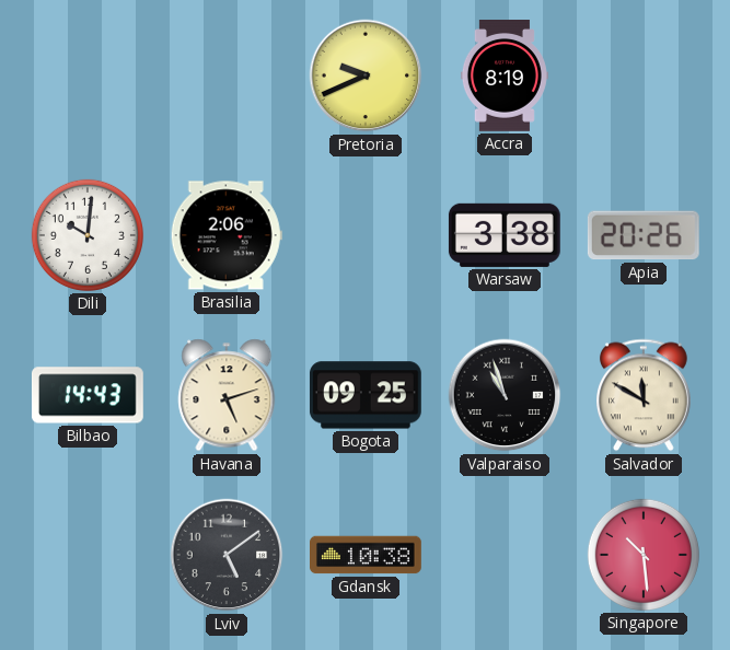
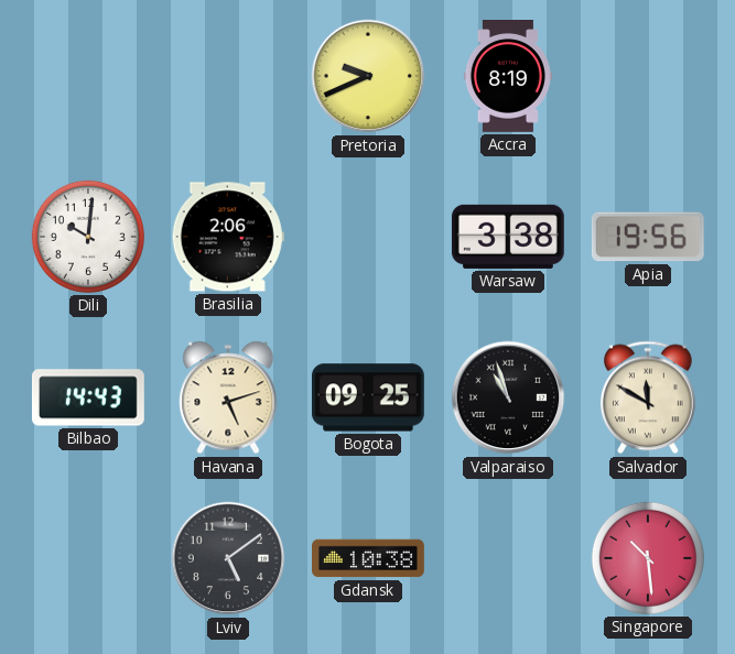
Apia: 20:26 -> 19:56 (648, 237)
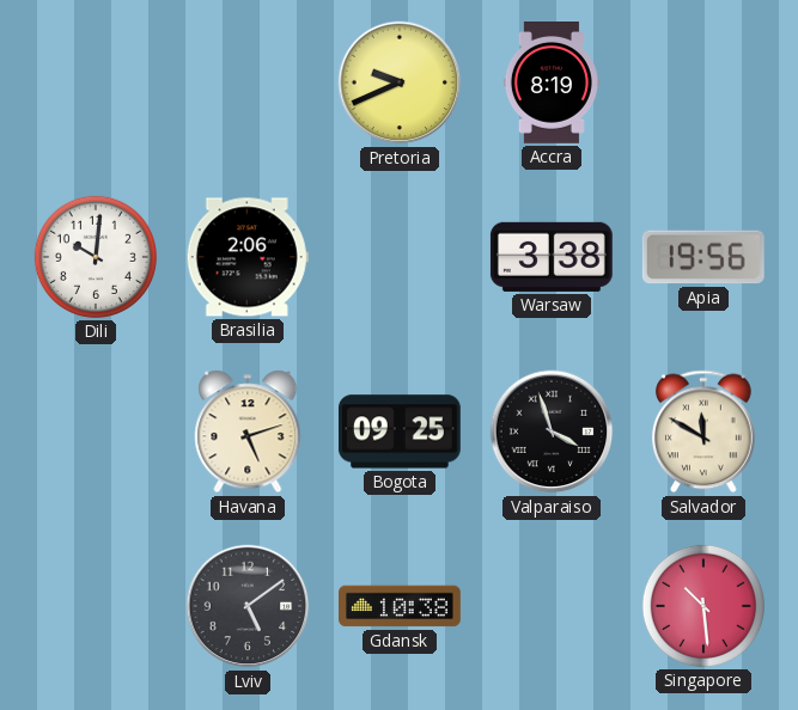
Bilbao: 14:43 -> none (88, 397)
Valparaiso: 10:57 -> 3:57 (552, 431)
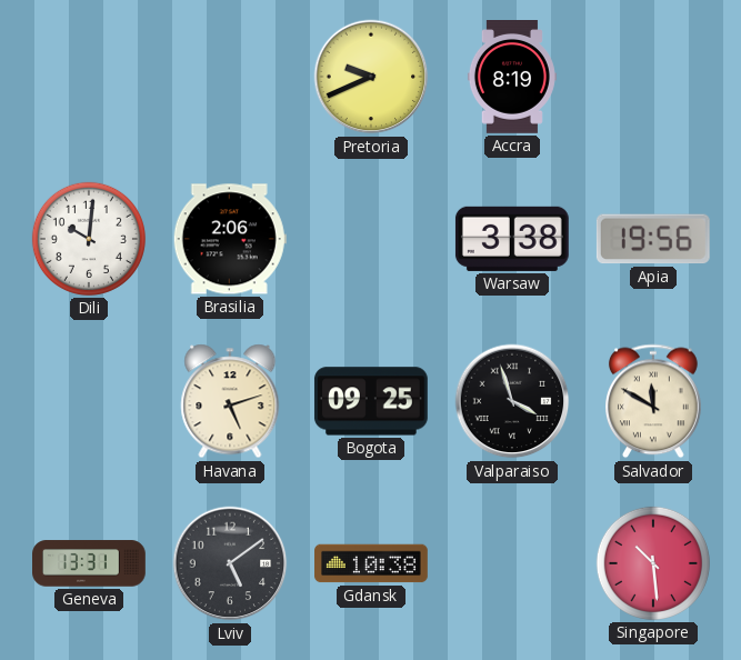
Geneva: none -> 13:31 (90, 563)
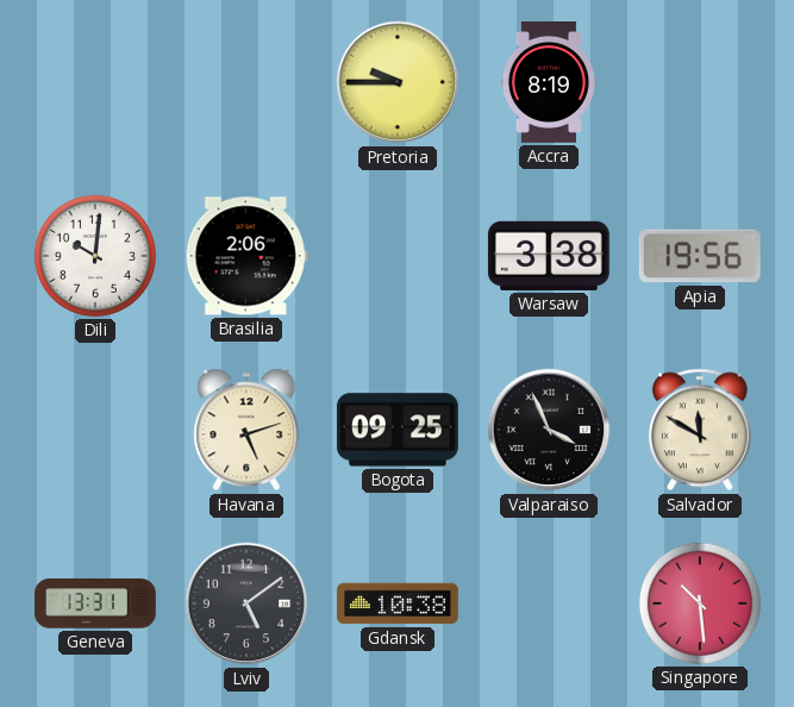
Pretoria: 9:41 -> 9:45 (398, 82)
Valparaiso: 3:57 -> 3:56 (549, 430)
